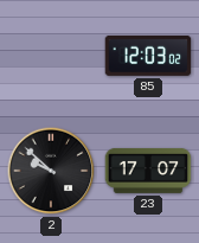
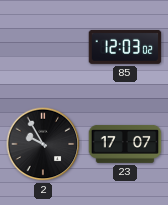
2: 9:52 -> 9:55 (43, 144)
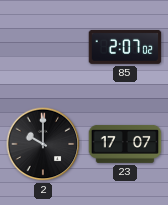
85: 12:03 -> 2:07 (125, 47)
2: 9:55 -> 10:00 (43, 144)
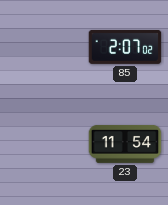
2: 10:00 -> none (43, 144)
23: 17:07 -> 11:54 (125, 144)
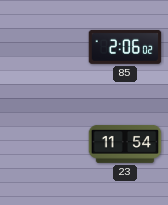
85: 2:07 -> 2:06 (125, 47)
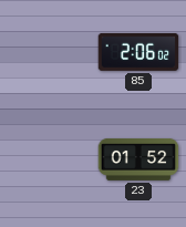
23: 11:54 -> 01:52 (138, 159)
